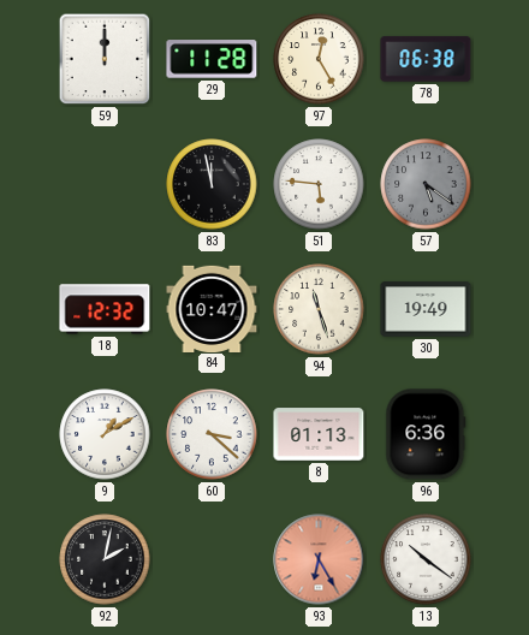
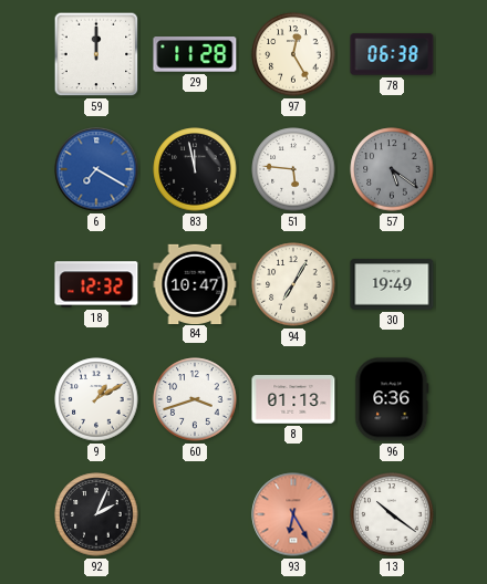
6: none -> 7:20 (96, 169)
94: 11:27 -> 7:05 (293, 284)
60: 3:22 -> 3:42 (195, 399)
92: 2:02 -> 2:04 (96, 514)
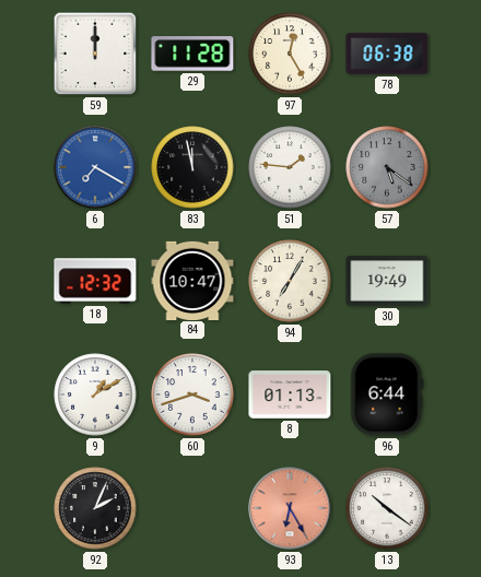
51: 5:46 -> 1:46 (290, 167)
96: 6:36 -> 6:44 (387, 395)
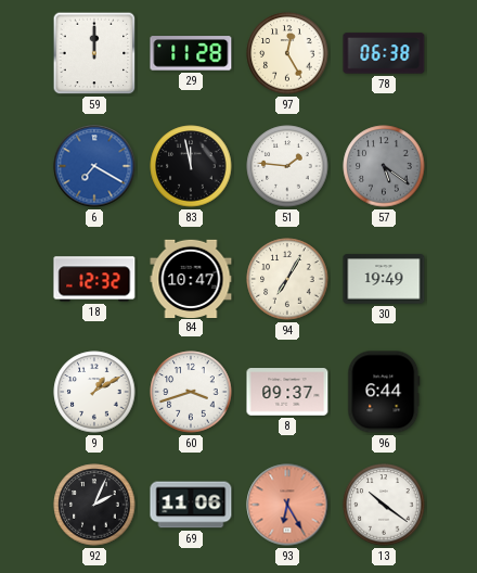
8: 01:13 -> 09:37 (287, 392)
69: none -> 11:06 (191, 505)
